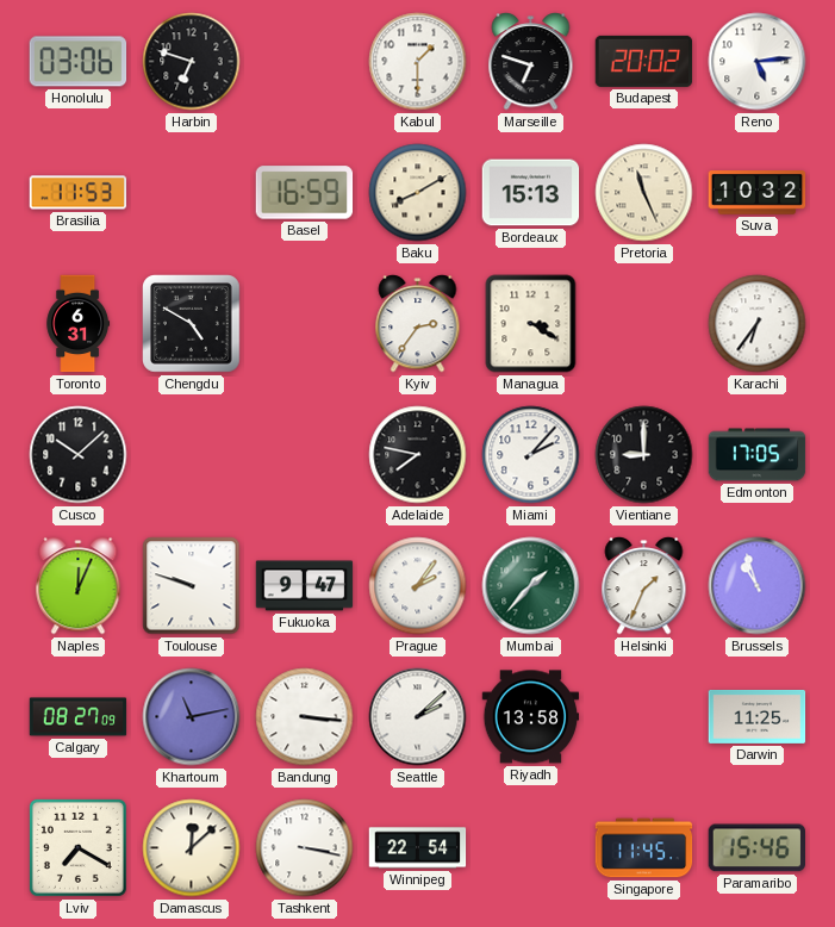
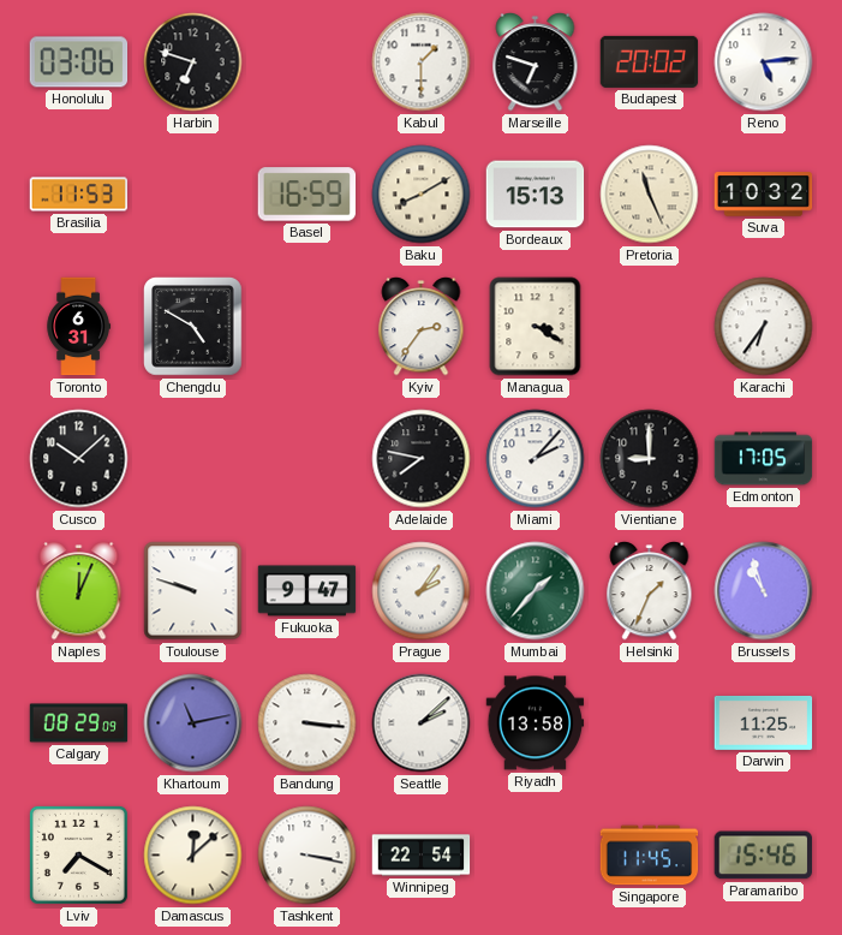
Calgary: 08:27 -> 08:29 (79, 723)
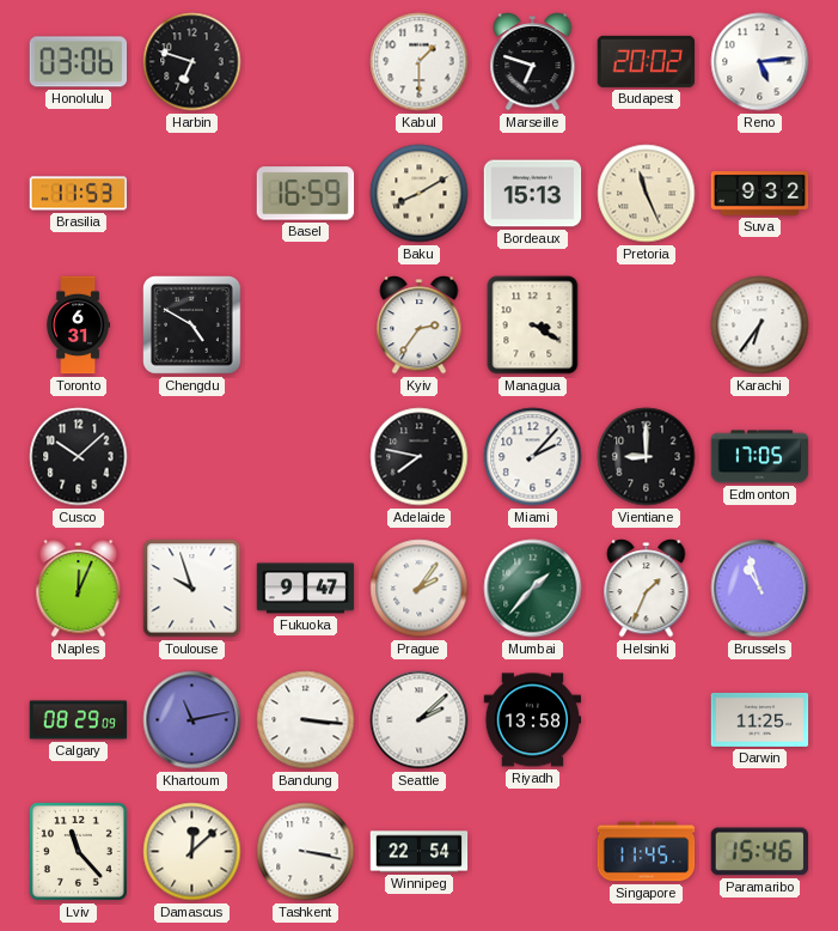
Suva: 10:32 -> 9:32 (760, 194)
Toulouse: 9:48 -> 9:57 (192, 589)
Lviv: 7:20 -> 11:23 (78, 851)
